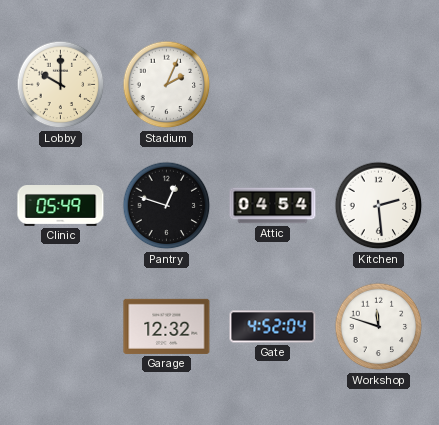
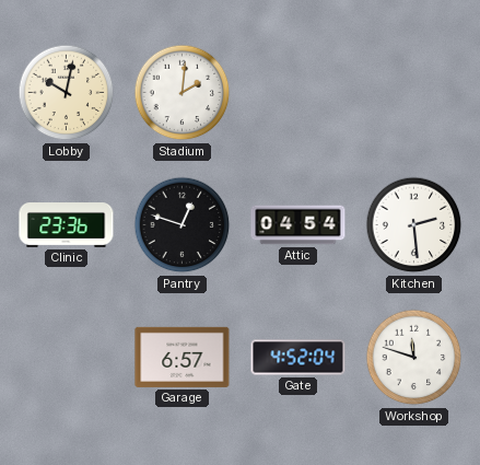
Lobby: 10:00 -> 10:02 (67, 93)
Stadium: 2:04 -> 2:01 (183, 93)
Clinic: 05:49 -> 23:36 (67, 225)
Garage: 12:32 -> 6:57 (183, 357)
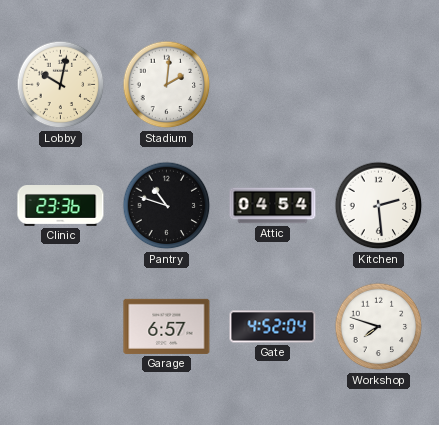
Pantry: 12:48 -> 10:48 (167, 206)
Workshop: 11:48 -> 7:48 (379, 327)
